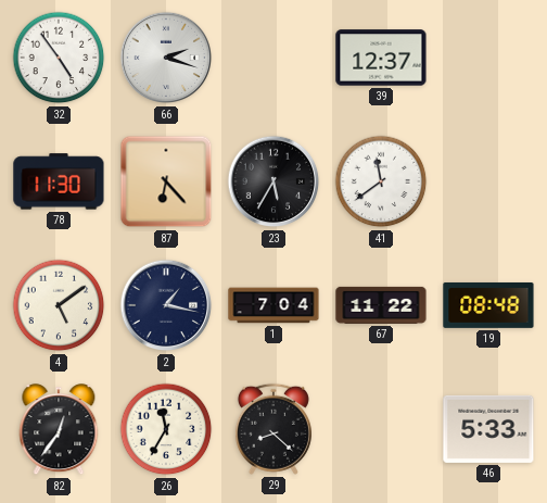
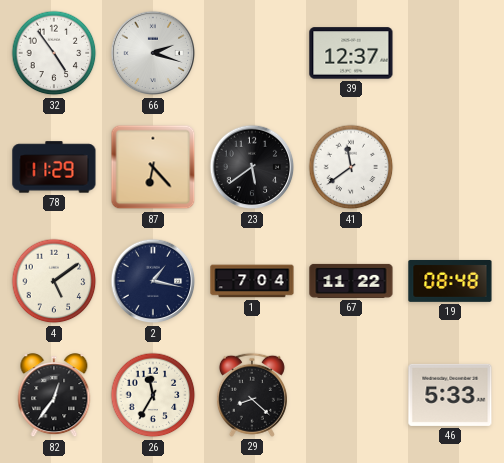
78: 11:30 -> 11:29 (54, 167)
23: 5:35 -> 5:39 (252, 167)
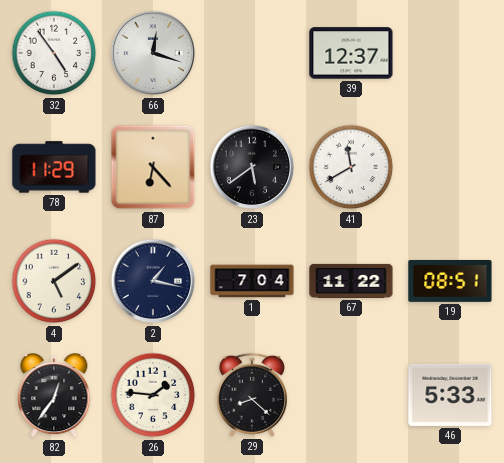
66: 2:18 -> 12:18 (153, 53)
41: 11:39 -> 11:40 (351, 167)
19: 08:48 -> 08:51 (450, 281)
26: 11:35 -> 1:46 (153, 395)
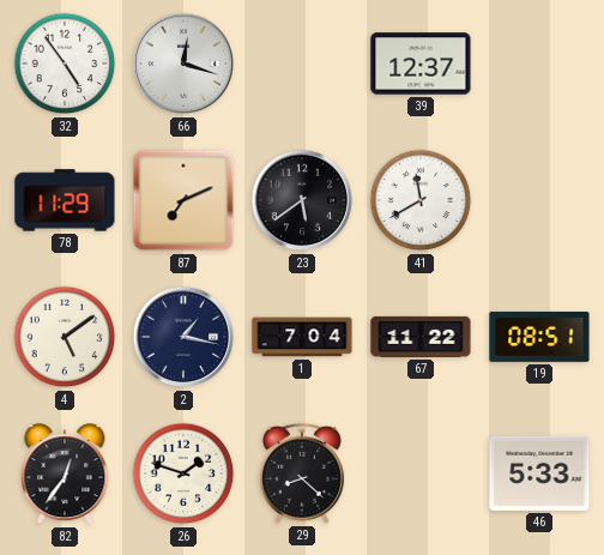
87: 6:23 -> 7:11 (183, 200)
26: 1:46 -> 1:48 (183, 473)
